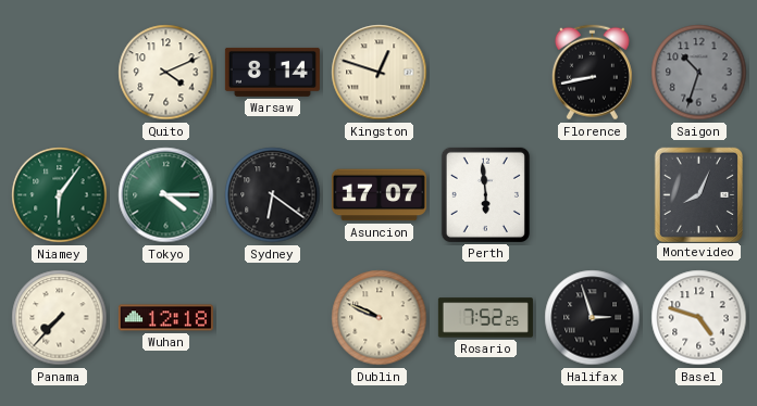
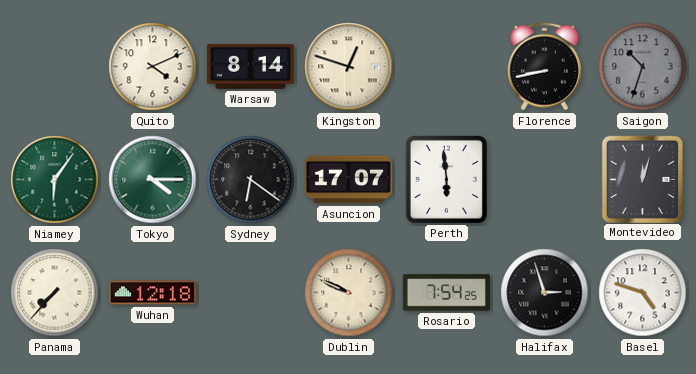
Montevideo: 8:04 -> 12:03 (642, 179)
Rosario: 7:52 -> 7:54 (446, 293)
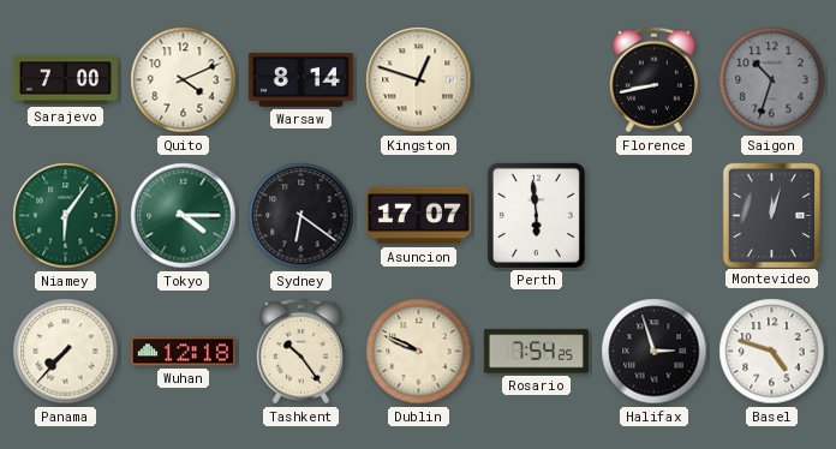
Sarajevo: none -> 7:00 (65, 80)
Tashkent: none -> 10:24 (300, 352)
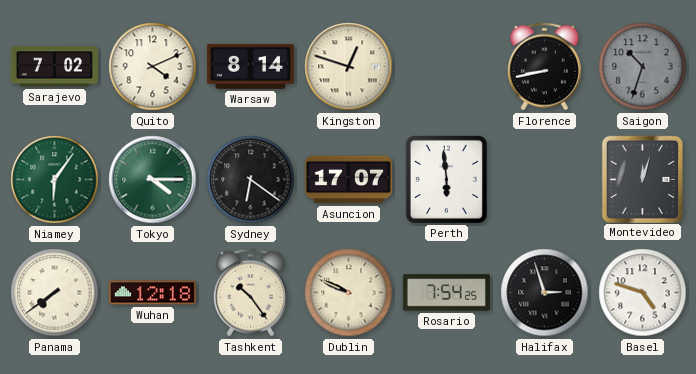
Sarajevo: 7:00 -> 7:02 (54, 67)
Panama: 7:37 -> 7:39 (55, 293)
